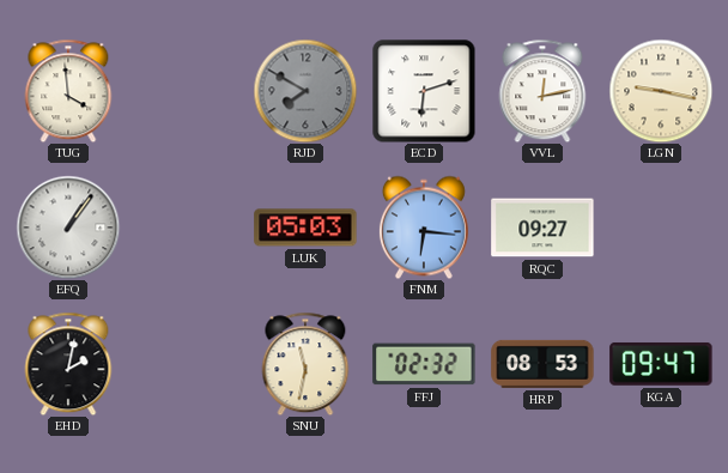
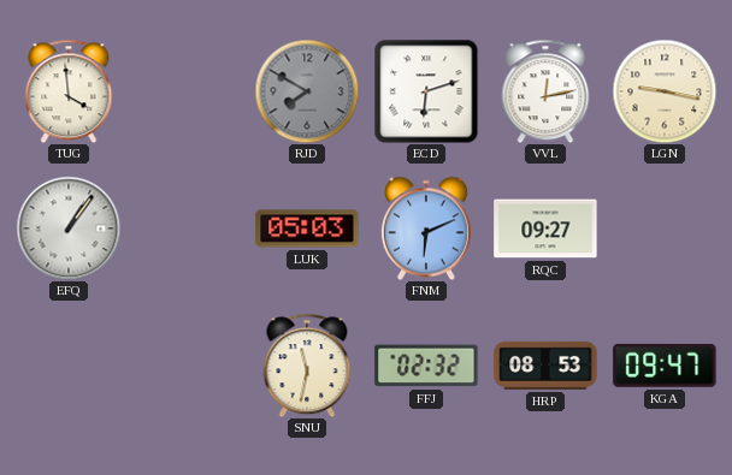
FNM: 6:16 -> 6:11 (426, 228)
EHD: 2:02 -> none (68, 364)
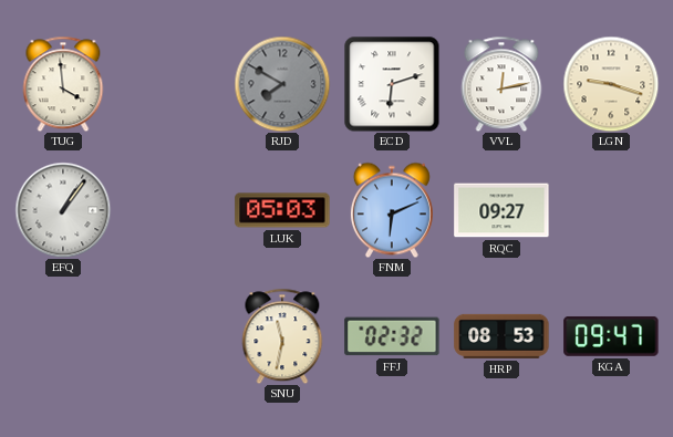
LGN: 9:17 -> 9:18 (611, 84)
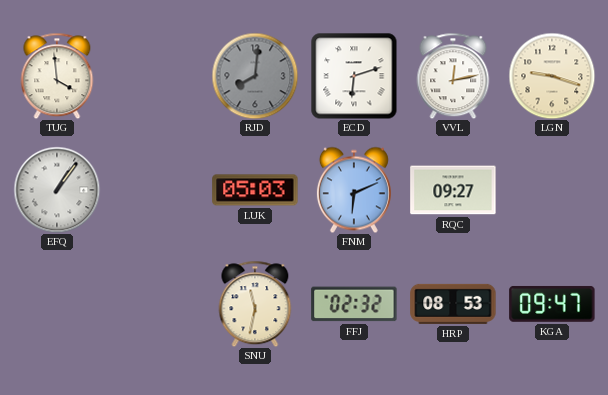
RJD: 7:50 -> 8:01 (255, 76)
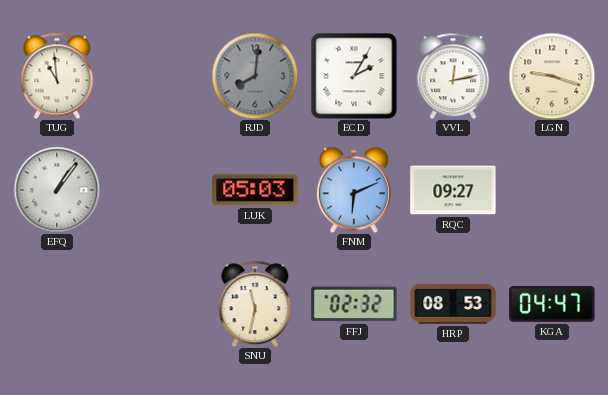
TUG: 3:59 -> 10:59 (57, 76)
ECD: 6:12 -> 2:05 (354, 76)
KGA: 09:47 -> 04:47 (552, 304)
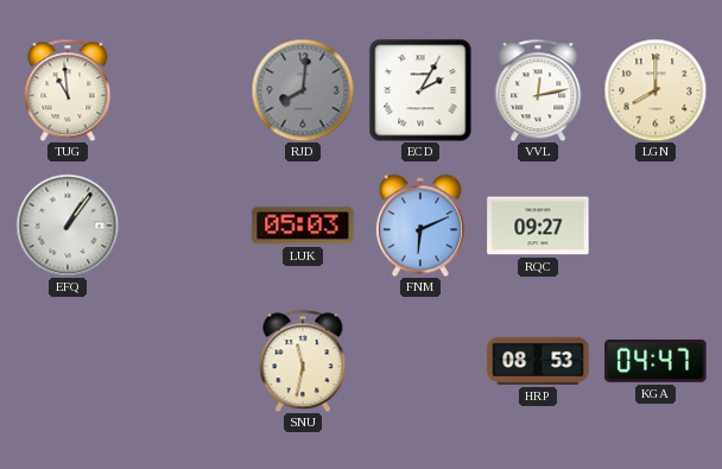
LGN: 9:18 -> 8:00 (655, 90)
FFJ: 02:32 -> none (354, 304)
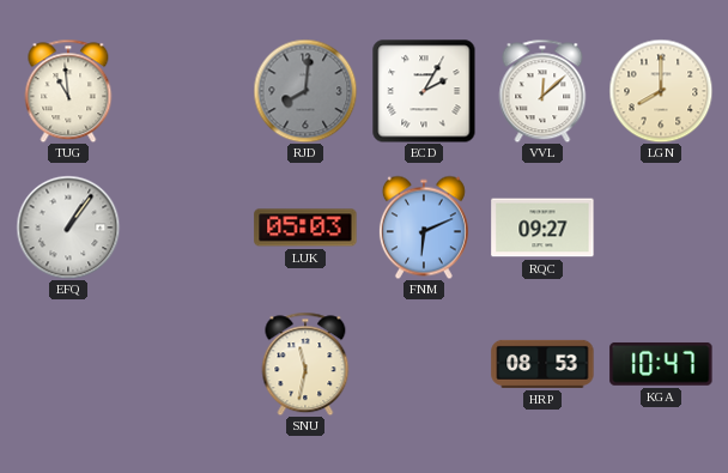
VVL: 12:13 -> 12:08 (542, 91)
KGA: 04:47 -> 10:47 (661, 364)
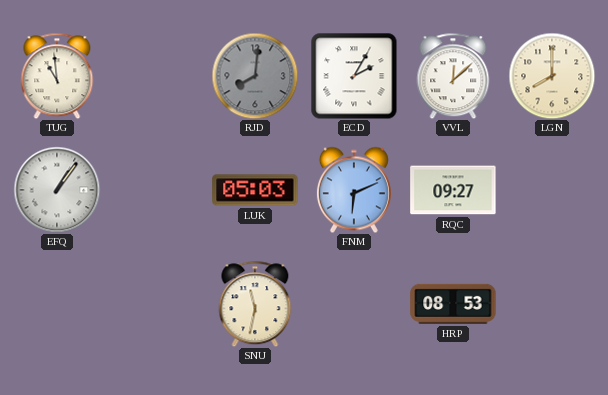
KGA: 10:47 -> none (661, 364)
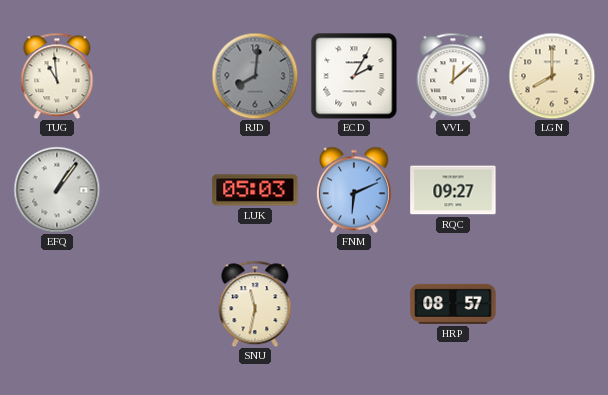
HRP: 08:53 -> 08:57 (453, 304)
